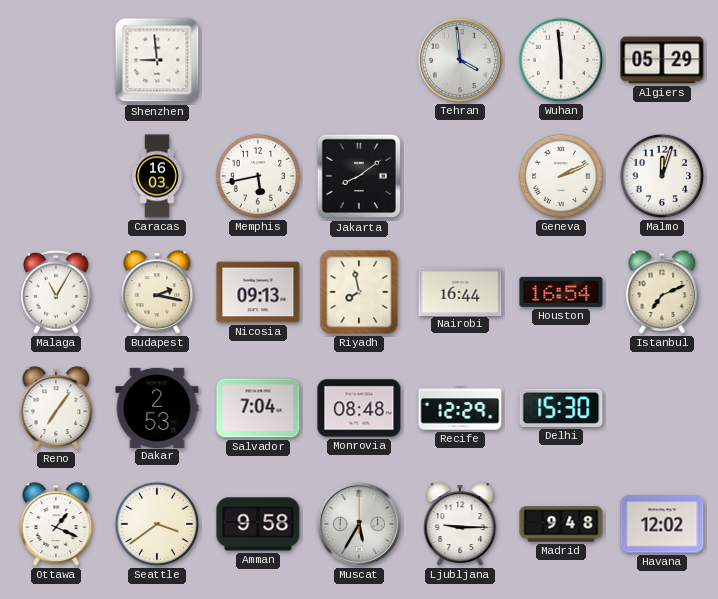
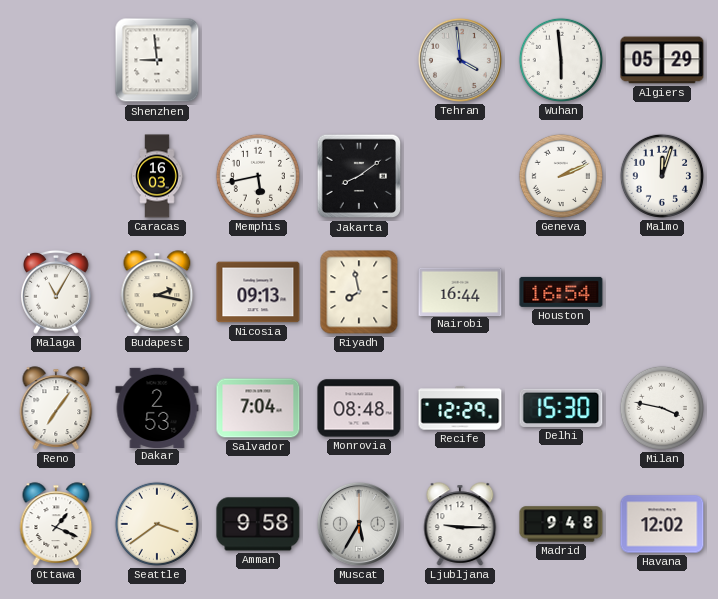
Istanbul: 7:11 -> none (662, 292)
Milan: none -> 3:47 (662, 408)
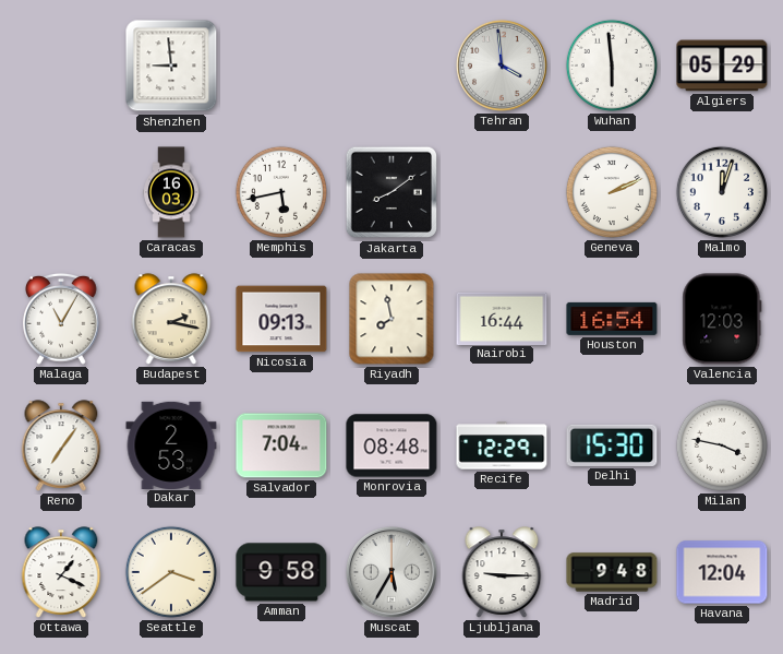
Valencia: none -> 12:03 (722, 319)
Havana: 12:02 -> 12:04 (722, 572)
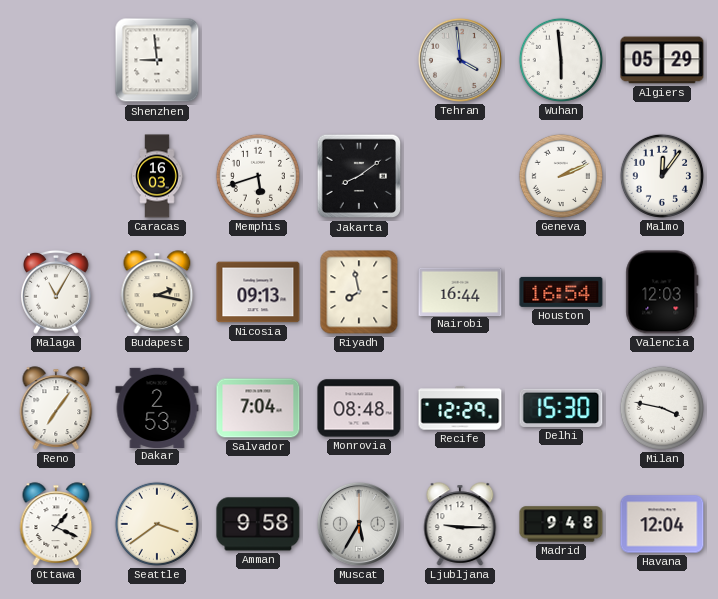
Memphis: 5:43 -> 5:42 (258, 176)
Malmo: 12:03 -> 12:06 (662, 176)
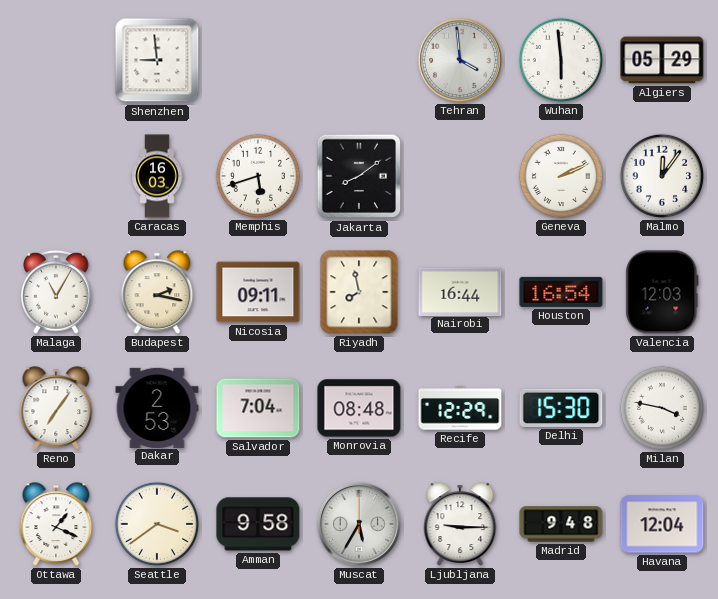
Nicosia: 09:13 -> 09:11 (258, 292)
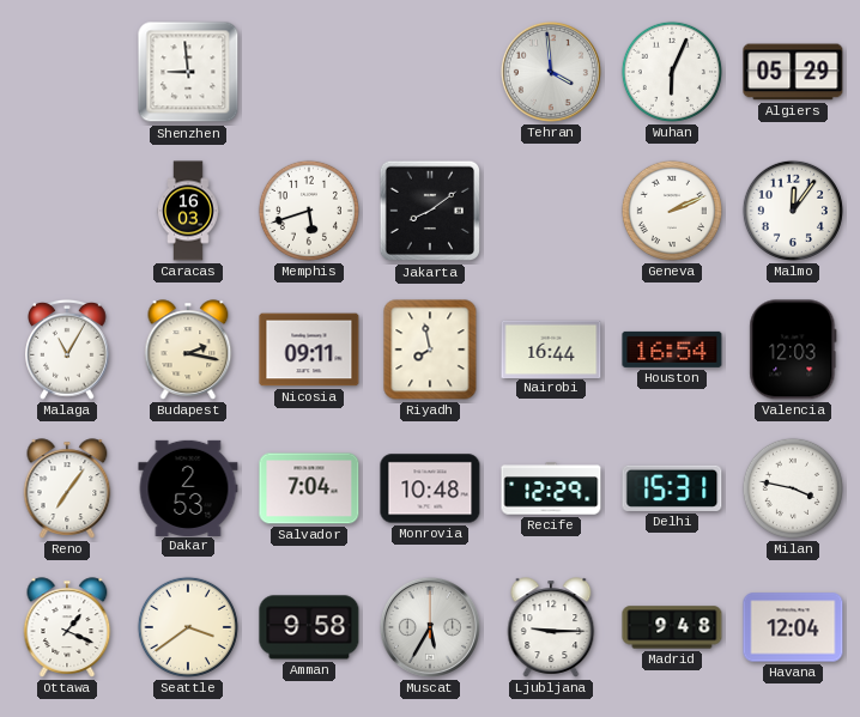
Wuhan: 5:59 -> 6:04 (672, 72)
Monrovia: 08:48 -> 10:48 (430, 488)
Delhi: 15:30 -> 15:31 (672, 488)
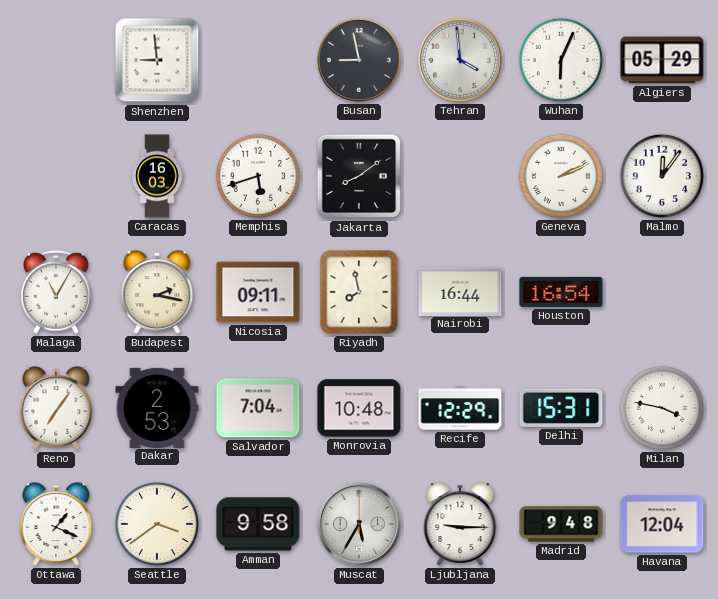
Busan: none -> 8:58 (359, 60)
Valencia: 12:03 -> none (793, 350)
